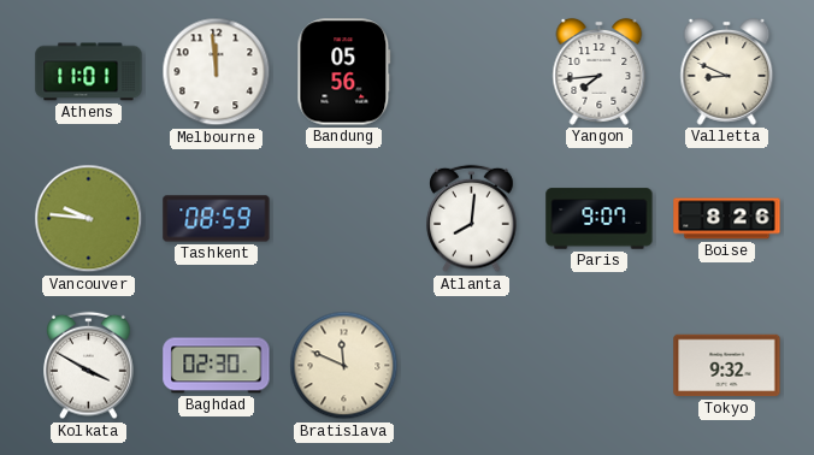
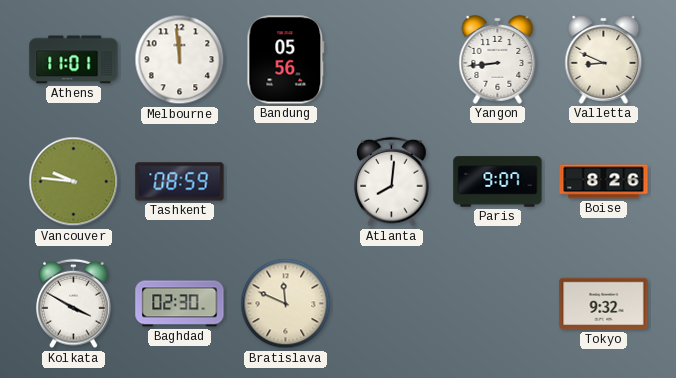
Yangon: 7:44 -> 8:44 (498, 59)
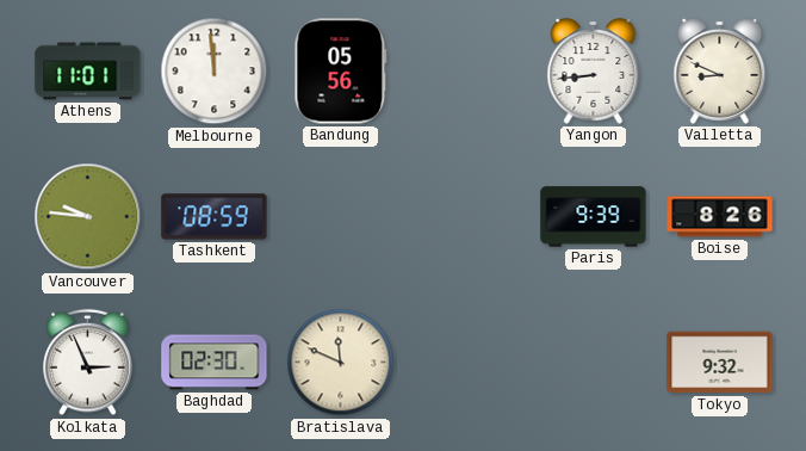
Atlanta: 8:01 -> none (392, 182)
Paris: 9:07 -> 9:39 (594, 217)
Kolkata: 3:50 -> 2:56 (88, 363)
